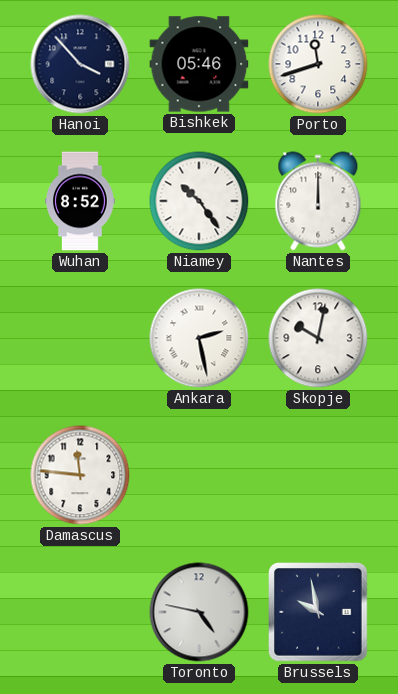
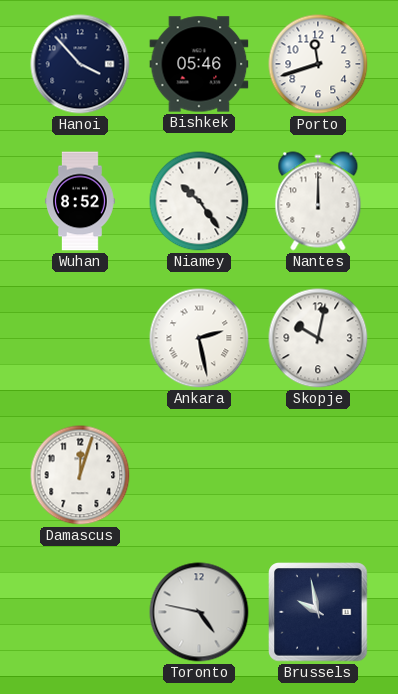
Damascus: 11:46 -> 12:03 (80, 475)
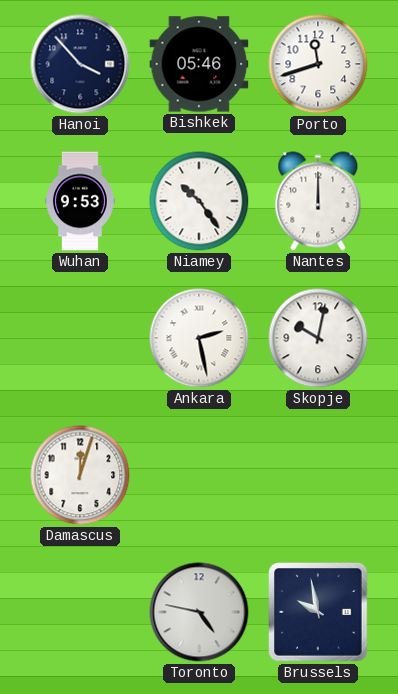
Wuhan: 8:52 -> 9:53 (80, 201)
